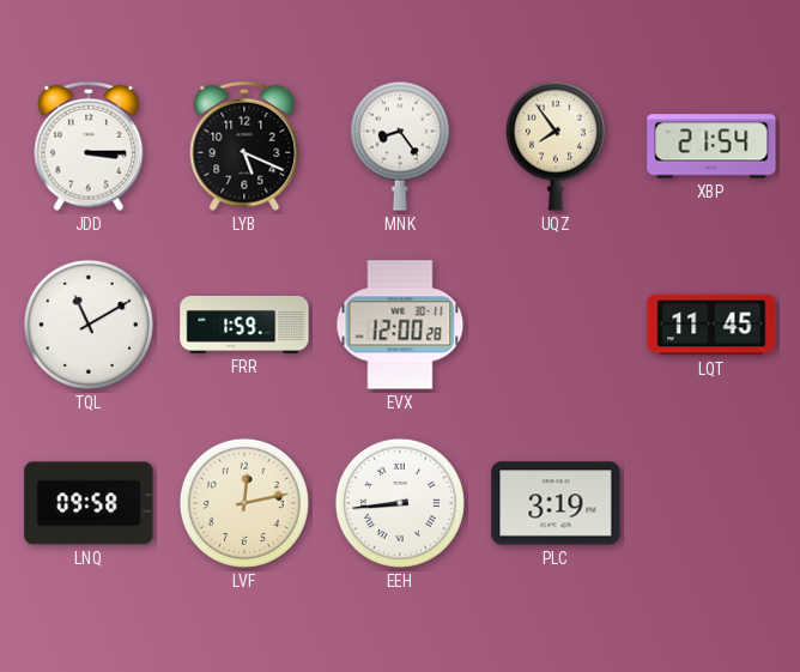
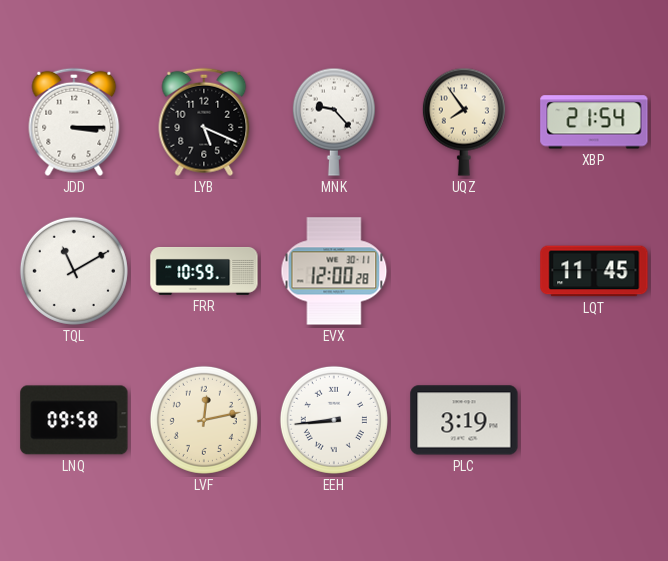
MNK: 8:24 -> 9:23 (334, 122)
FRR: 1:59 -> 10:59 (204, 271)
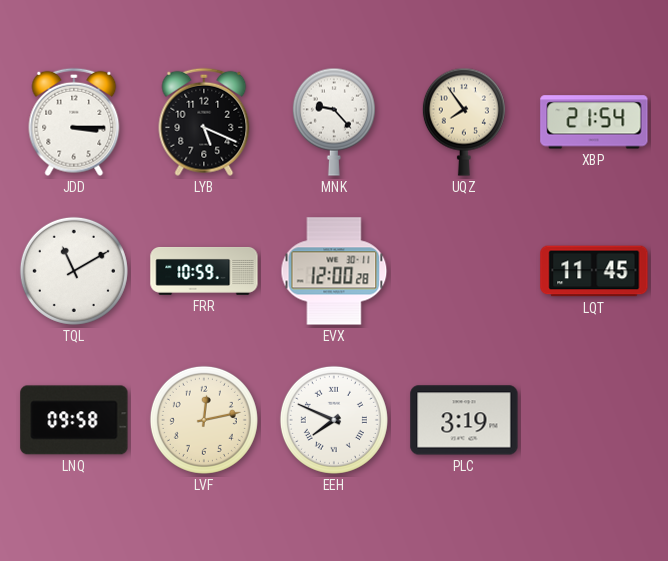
EEH: 8:44 -> 7:49 (334, 420)
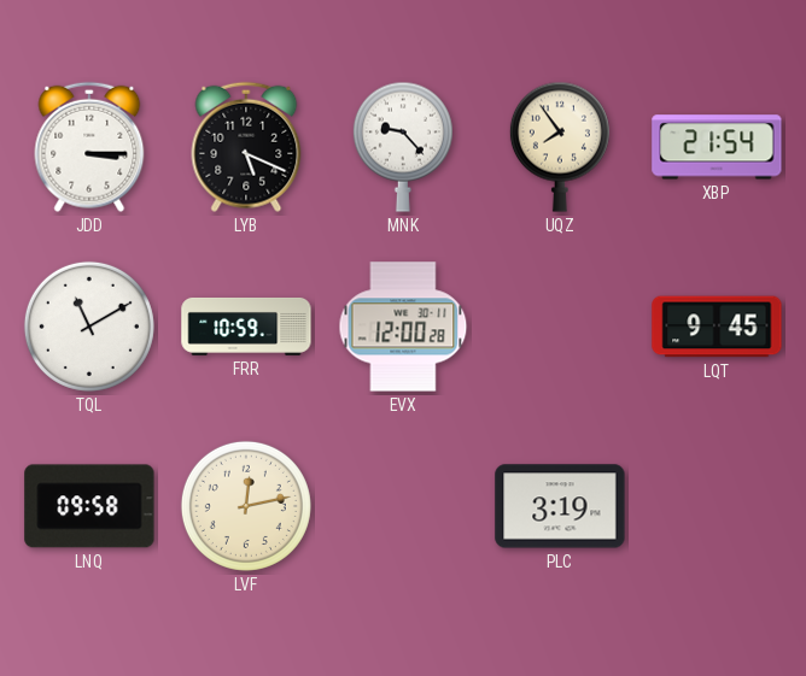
LQT: 11:45 -> 9:45 (717, 327)
EEH: 7:49 -> none (334, 420)
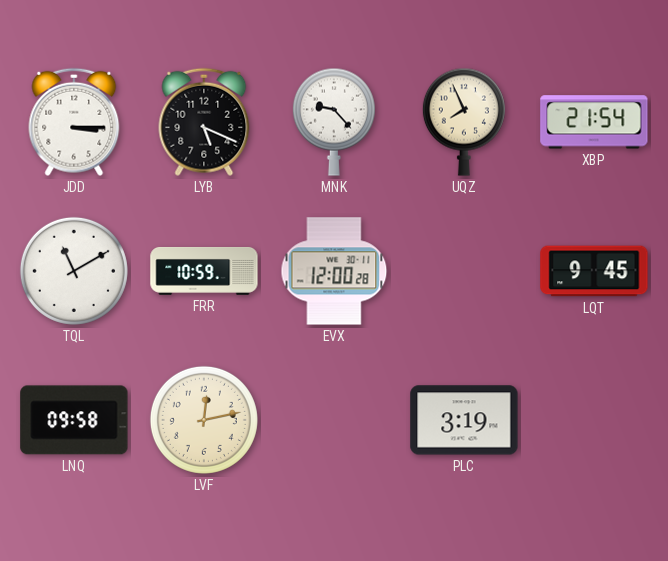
UQZ: 7:54 -> 7:56 (464, 122)
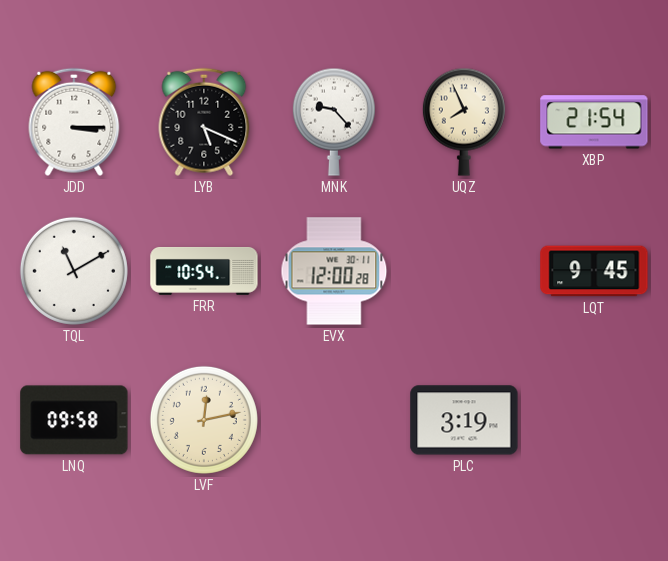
FRR: 10:59 -> 10:54 (204, 271)
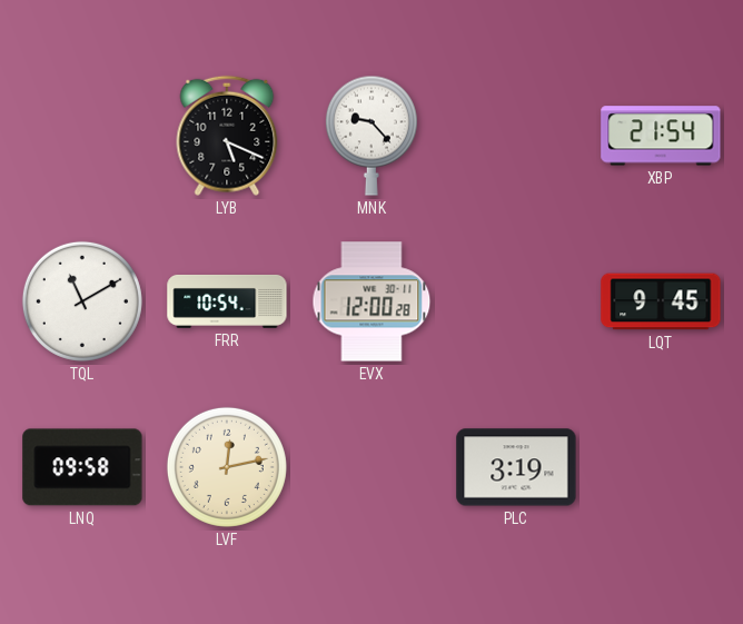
JDD: 3:15 -> none (74, 122)
UQZ: 7:56 -> none (464, 122)
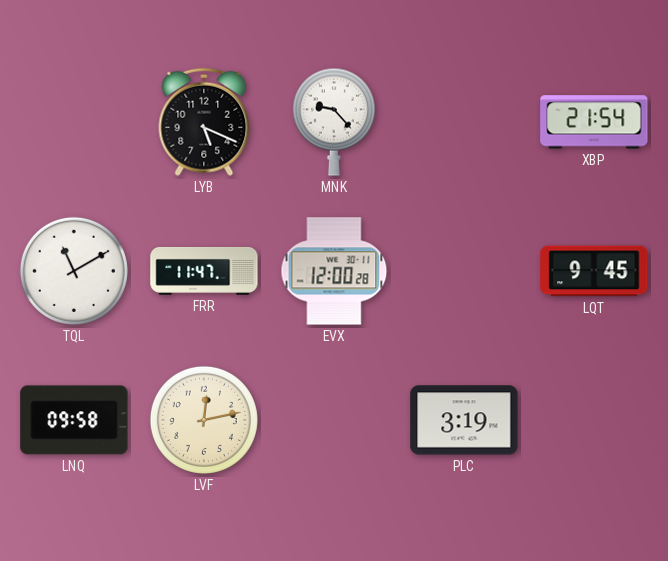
FRR: 10:54 -> 11:47 (204, 271)
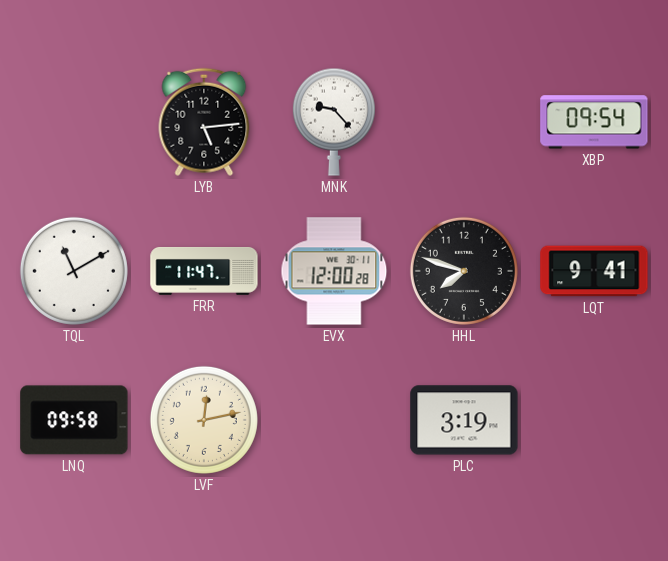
LYB: 5:19 -> 5:14 (204, 122)
XBP: 21:54 -> 09:54 (594, 122)
HHL: none -> 7:48 (464, 271)
LQT: 9:45 -> 9:41 (594, 271)
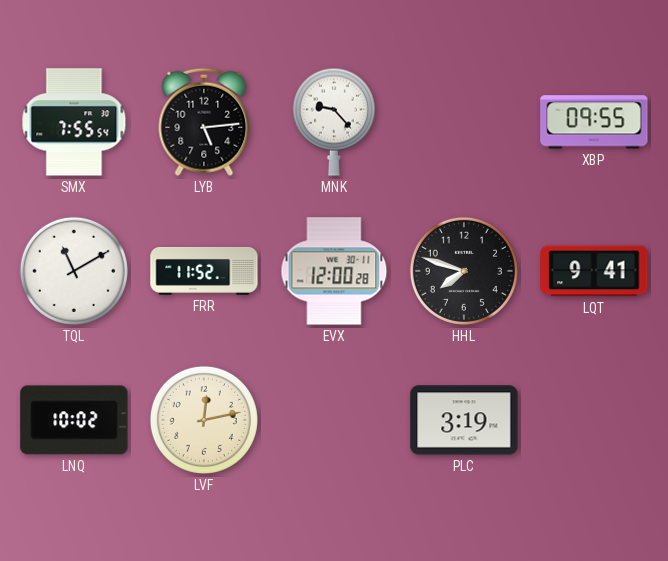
SMX: none -> 7:55 (74, 122)
XBP: 09:54 -> 09:55 (594, 122)
FRR: 11:47 -> 11:52 (204, 271)
LNQ: 09:58 -> 10:02 (74, 420)
